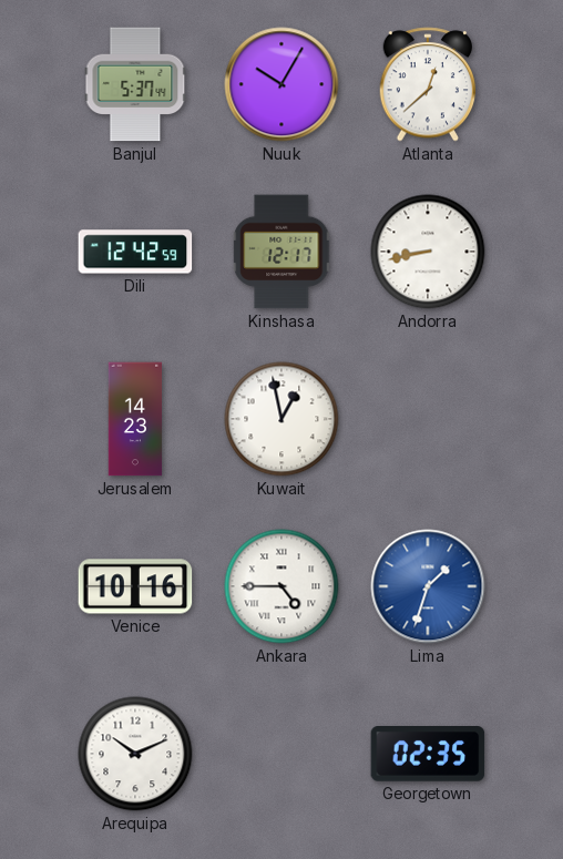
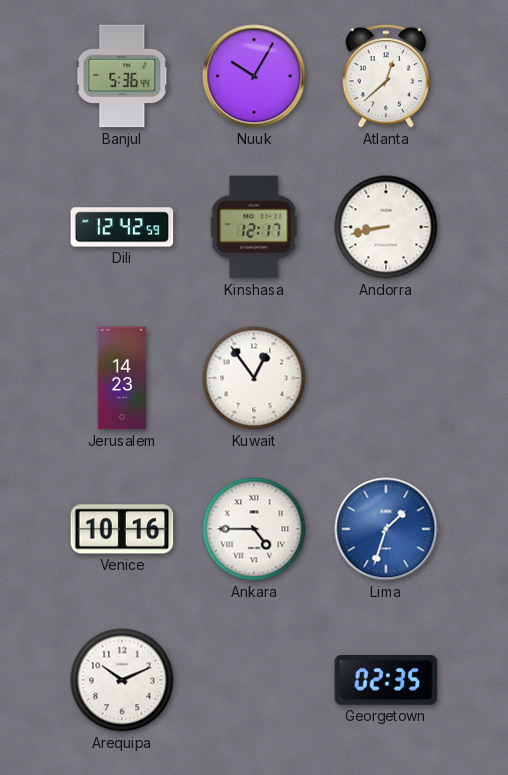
Banjul: 5:37 -> 5:36 (122, 76)
Kuwait: 12:58 -> 12:54 (254, 378)
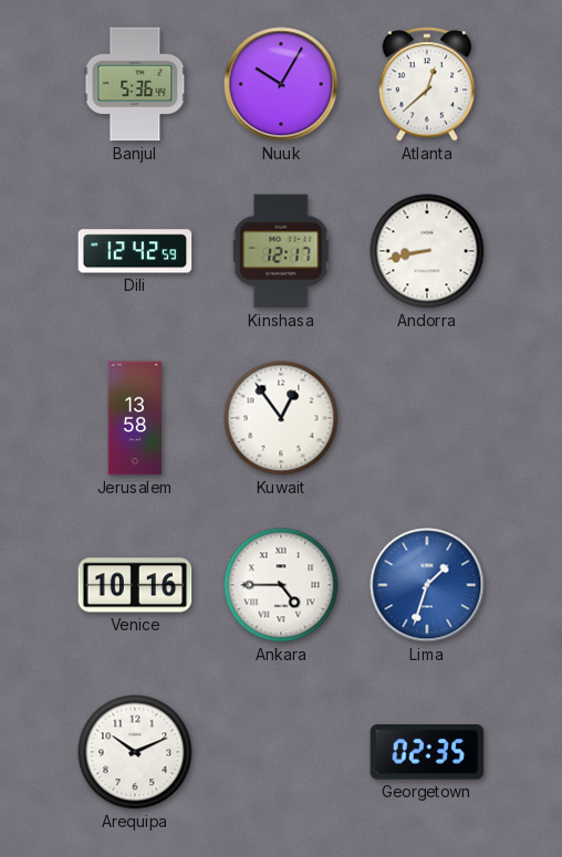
Jerusalem: 14:23 -> 13:58 (135, 418)
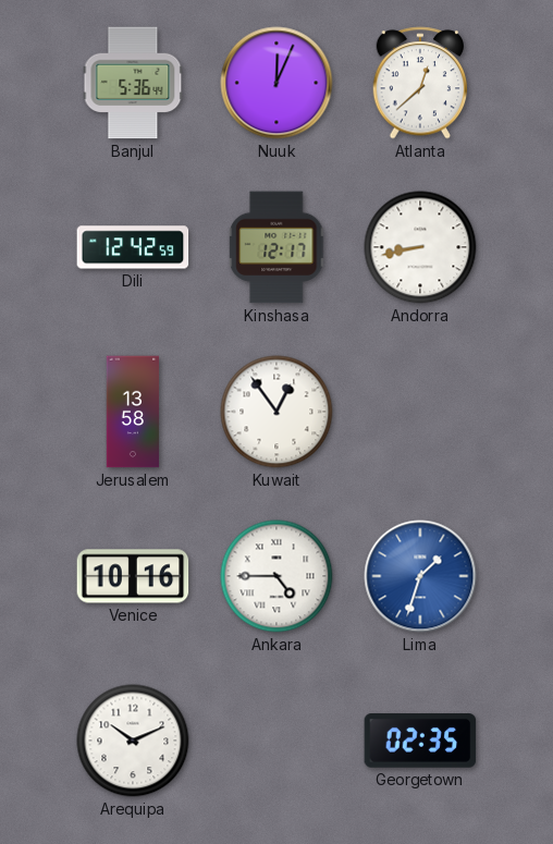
Nuuk: 10:05 -> 12:04 (276, 83)
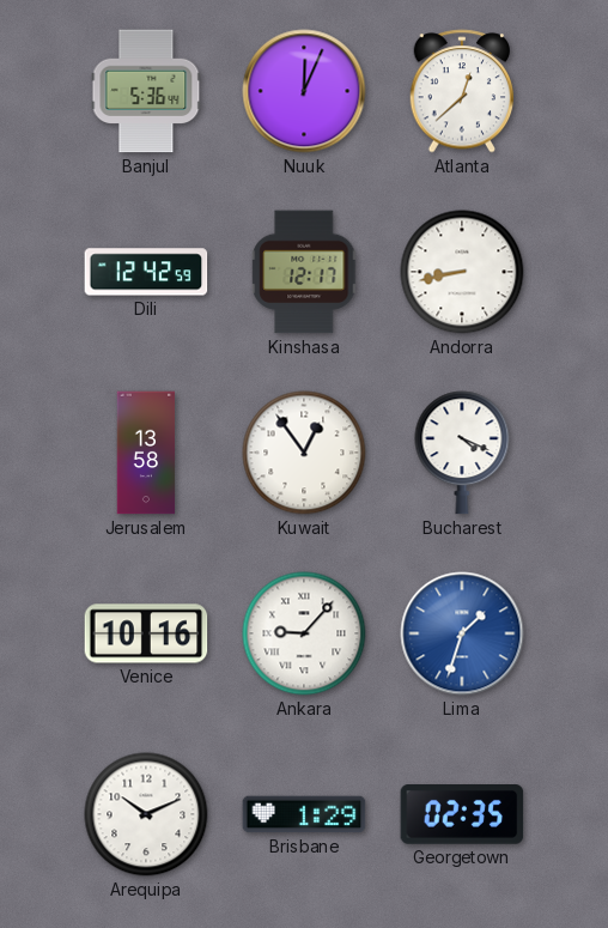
Bucharest: none -> 4:19 (462, 453)
Ankara: 4:45 -> 9:07 (304, 633)
Brisbane: none -> 1:29 (304, 814)
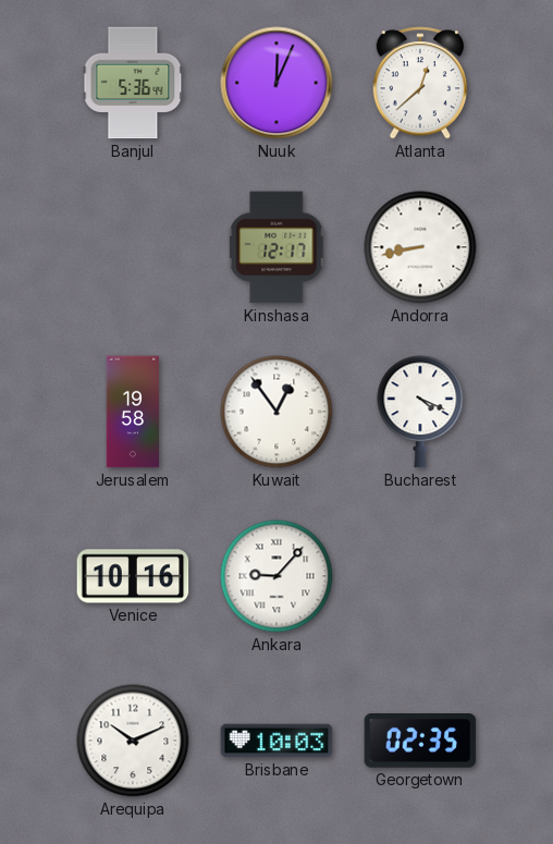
Dili: 12:42 -> none (146, 272)
Jerusalem: 13:58 -> 19:58 (133, 412)
Lima: 1:33 -> none (462, 633)
Brisbane: 1:29 -> 10:03 (276, 741)
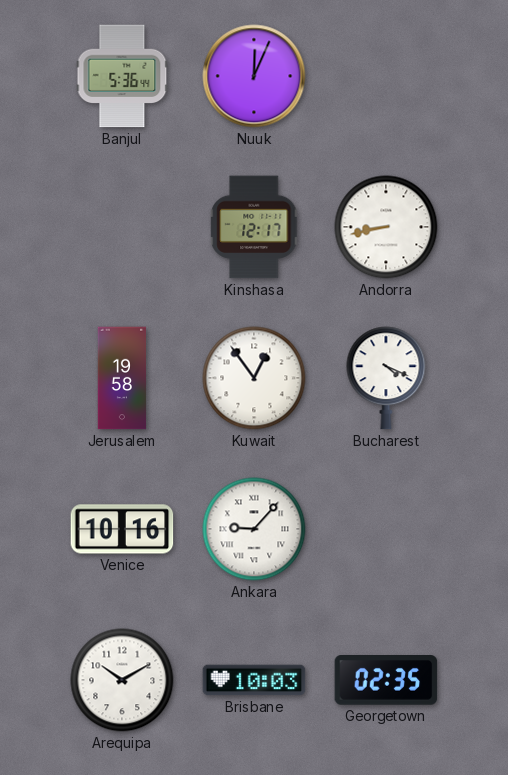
Atlanta: 12:38 -> none (420, 83)
Arequipa: 10:11 -> 10:10 (122, 680)
